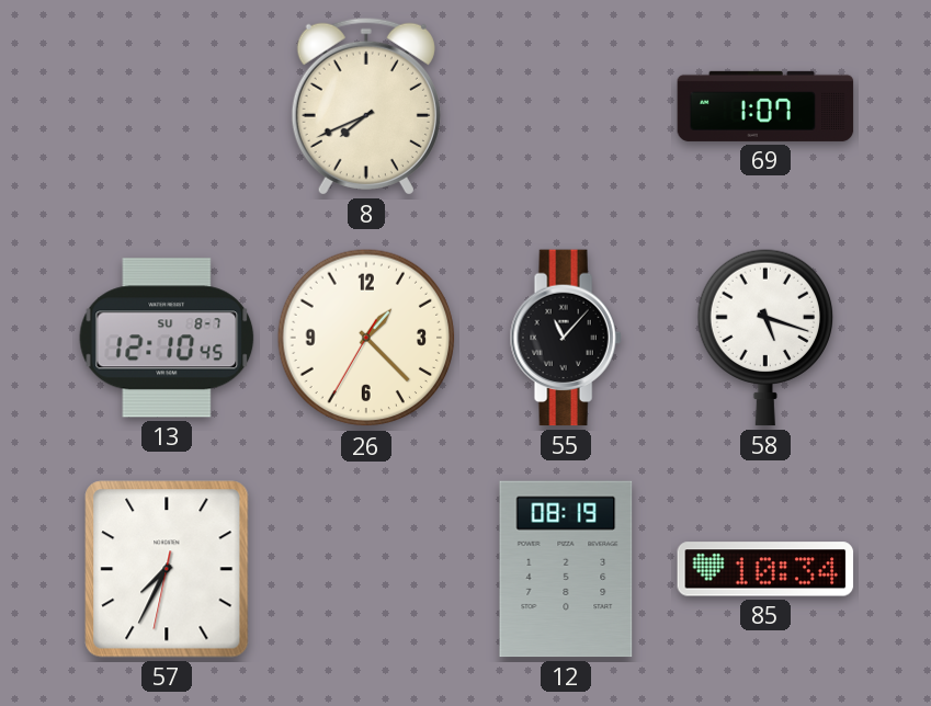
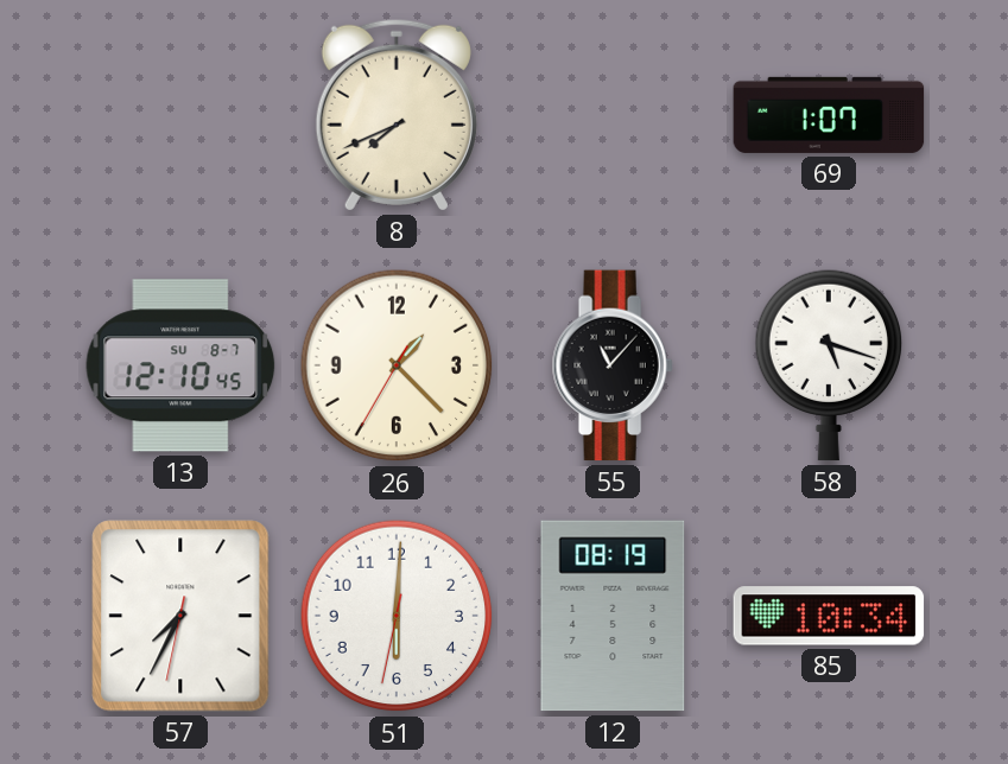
51: none -> 6:00 (397, 616)
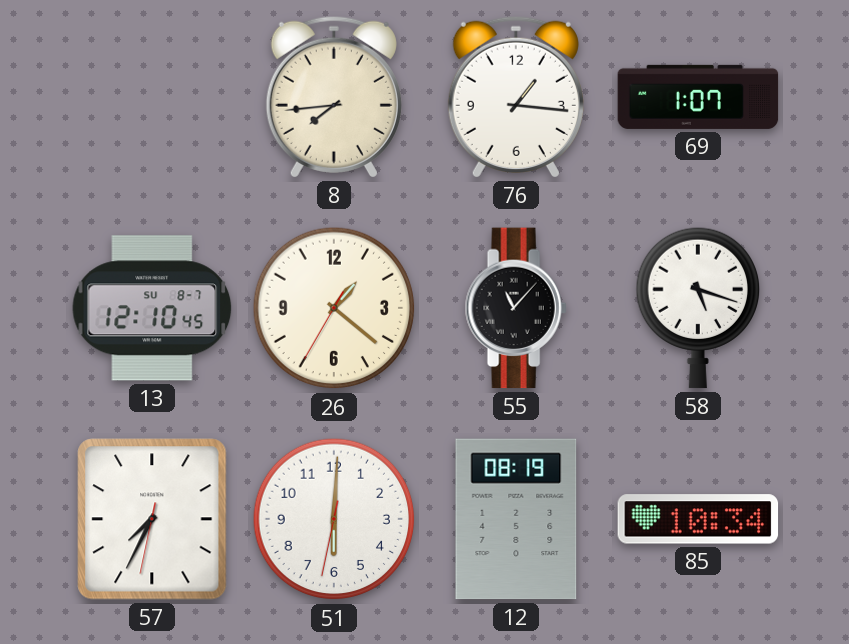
8: 7:41 -> 7:44 (334, 97)
76: none -> 1:16 (516, 97)
26: 1:22 -> 1:21 (334, 308)
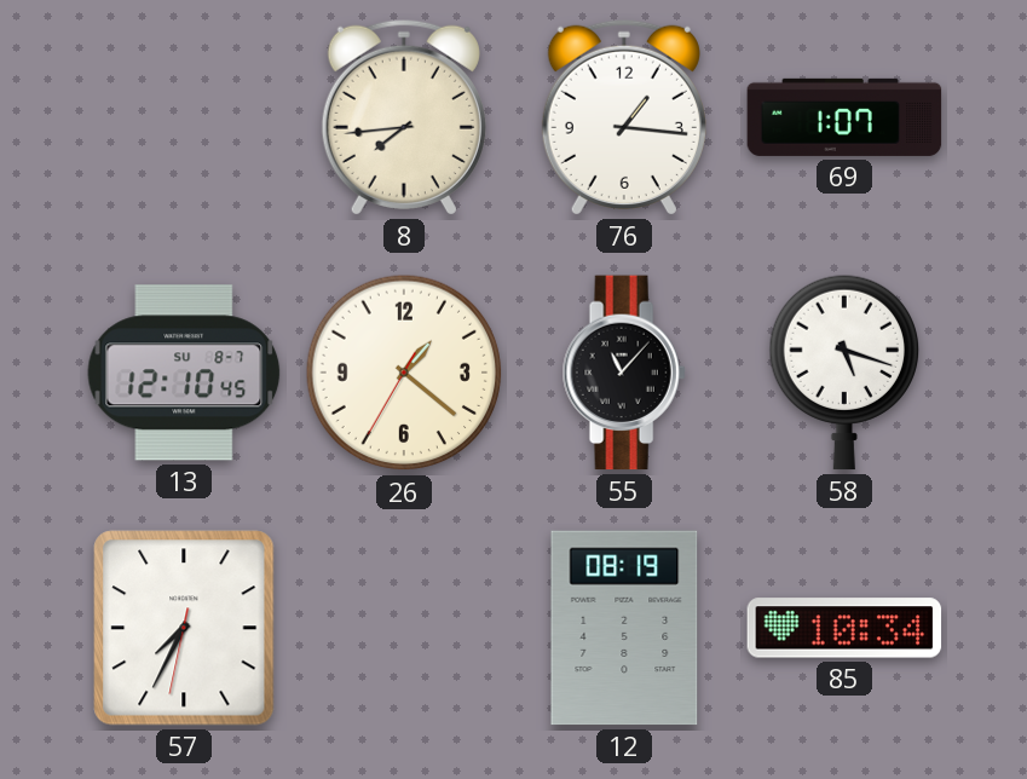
51: 6:00 -> none (334, 519)
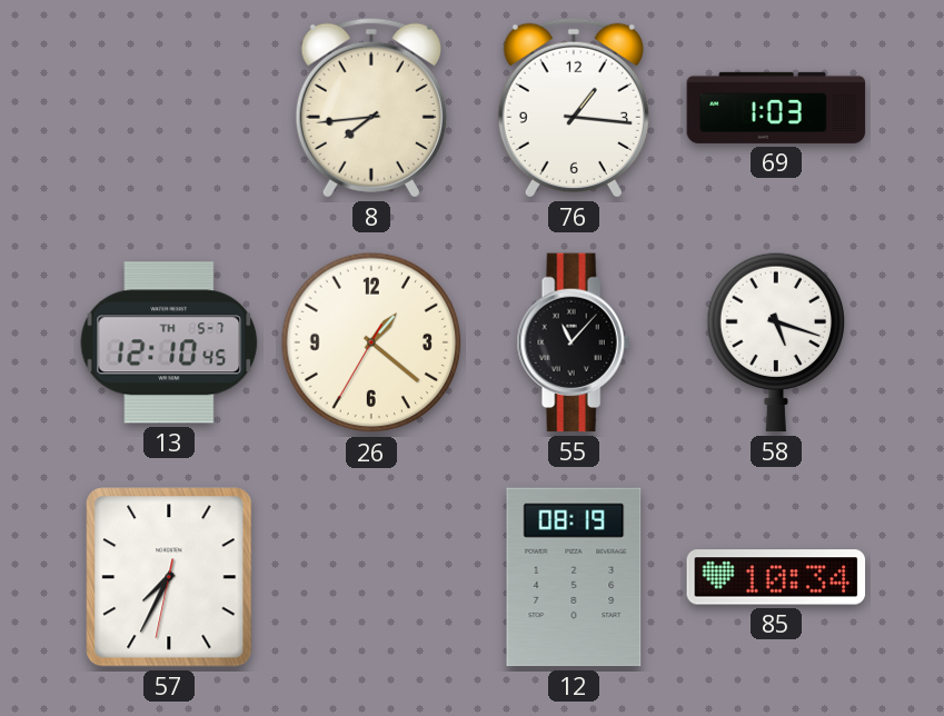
69: 1:07 -> 1:03 (776, 108)
13 date: SU 8-7 -> TH 5-7 (169, 342)
